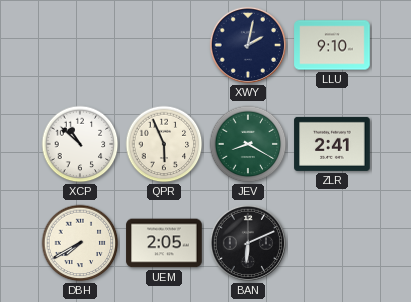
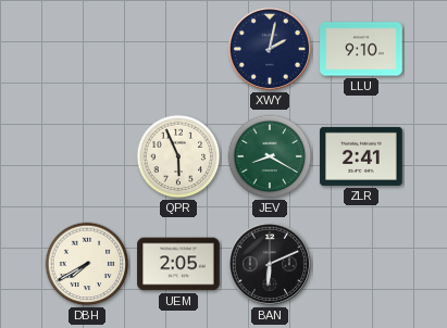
XCP: 10:52 -> none (80, 144)
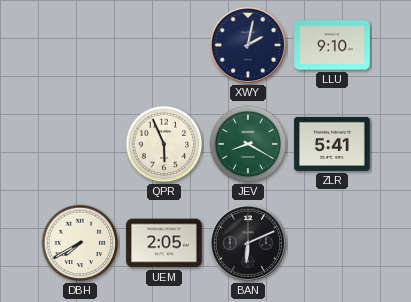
ZLR: 2:41 -> 5:41 (332, 144)
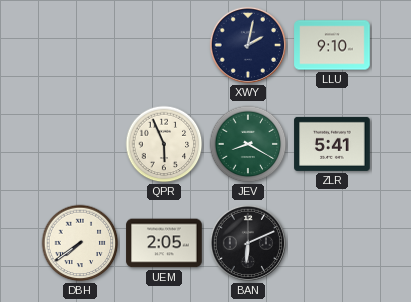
DBH: 7:40 -> 7:39 (80, 243)
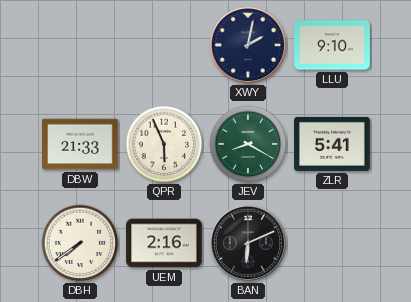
DBW: none -> 21:33 (80, 144)
UEM: 2:05 -> 2:16 (164, 243)
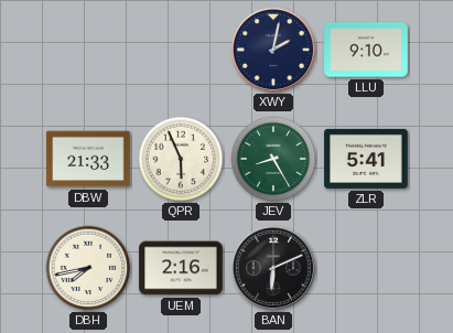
JEV: 8:20 -> 8:25 (273, 159)
DBH: 7:39 -> 7:43 (88, 268)
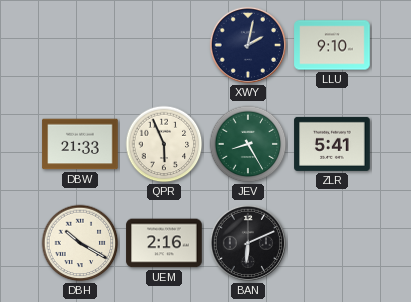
DBH: 7:43 -> 10:20 (80, 243)
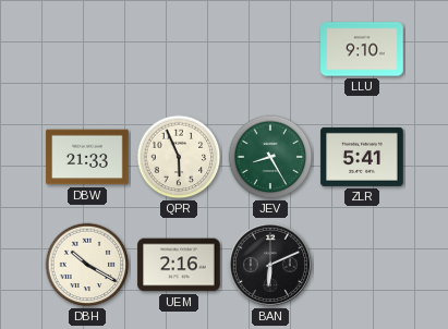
XWY: 2:02 -> none (248, 45)
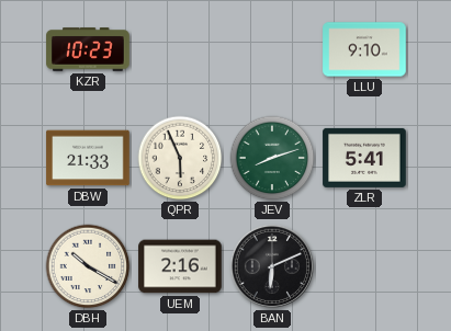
KZR: none -> 10:23 (88, 49)
JEV: 8:25 -> 8:12 (272, 158)
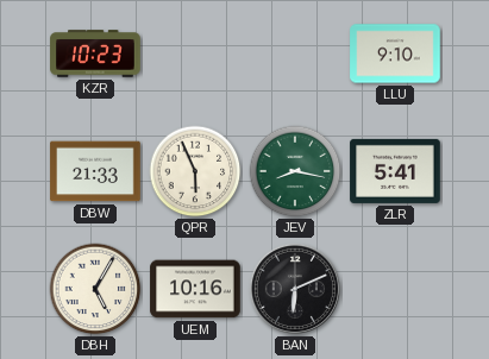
JEV: 8:12 -> 8:17 (295, 171)
DBH: 10:20 -> 5:05 (95, 289)
UEM: 2:16 -> 10:16 (195, 289)
